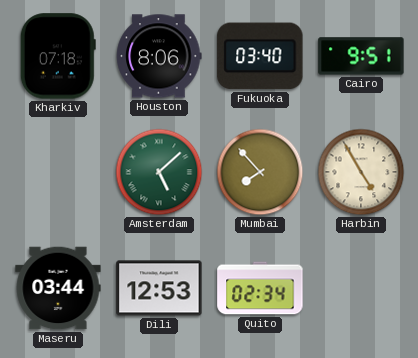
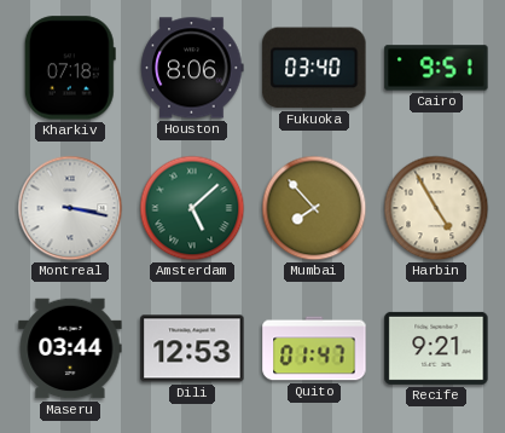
Montreal: none -> 3:17 (70, 208)
Quito: 02:34 -> 01:47 (314, 348)
Recife: none -> 9:21 (436, 348)
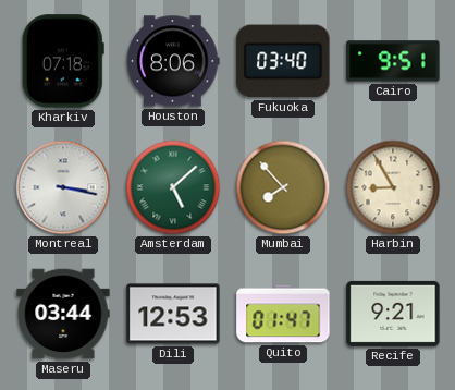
Harbin: 4:55 -> 8:55 (393, 187)
